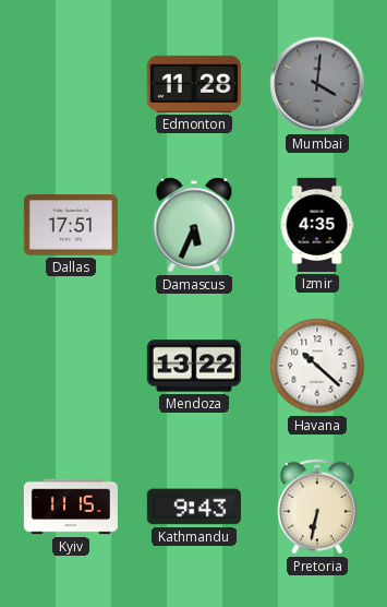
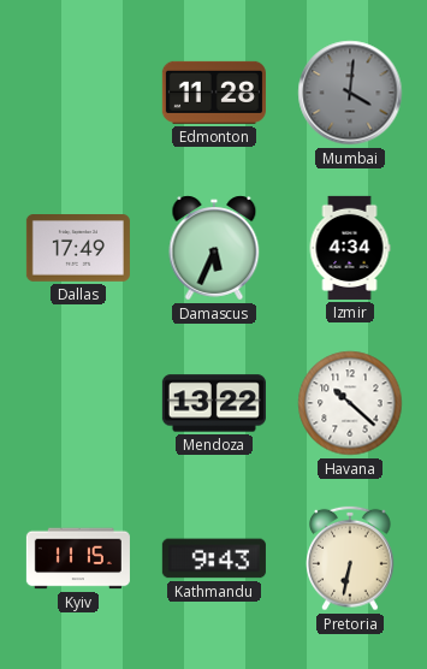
Dallas: 17:51 -> 17:49 (78, 249)
Izmir: 4:35 -> 4:34 (350, 248)
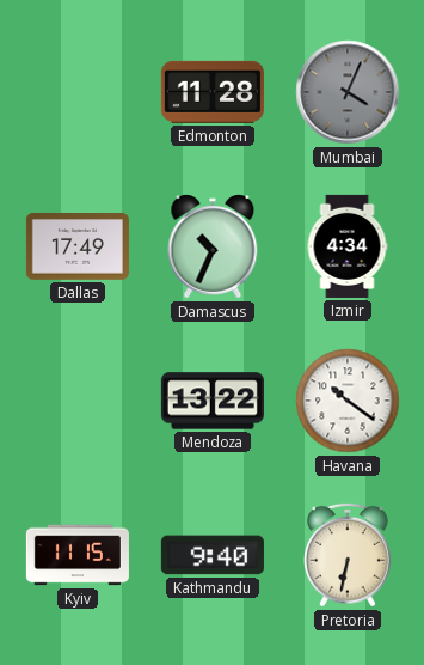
Mumbai: 4:01 -> 4:04 (348, 92)
Damascus: 5:34 -> 10:34 (213, 246)
Havana: 10:22 -> 10:21 (348, 401)
Kathmandu: 9:43 -> 9:40 (213, 555)
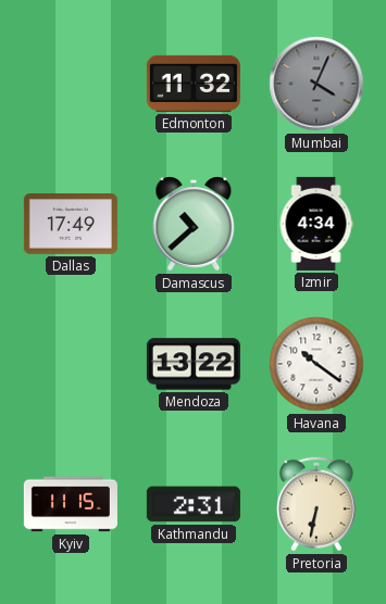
Edmonton: 11:28 -> 11:32 (194, 84)
Damascus: 10:34 -> 10:38 (194, 224)
Kathmandu: 9:40 -> 2:31 (194, 504)
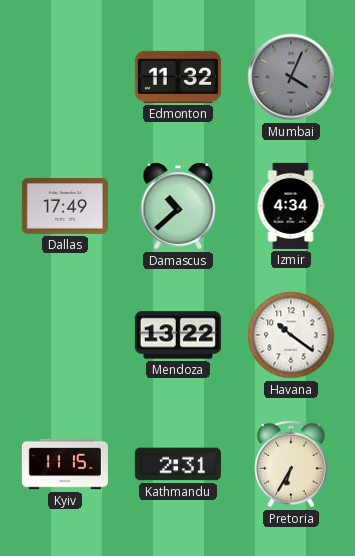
Pretoria: 6:32 -> 6:35 (291, 464)
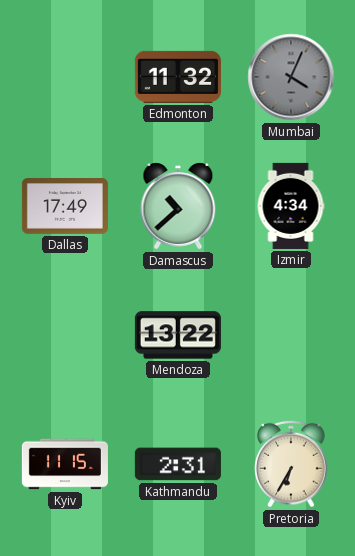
Havana: 10:21 -> none (291, 335)
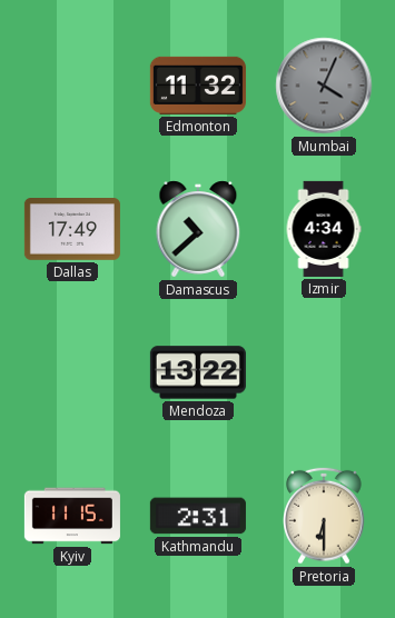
Pretoria: 6:35 -> 6:30 (324, 516)
